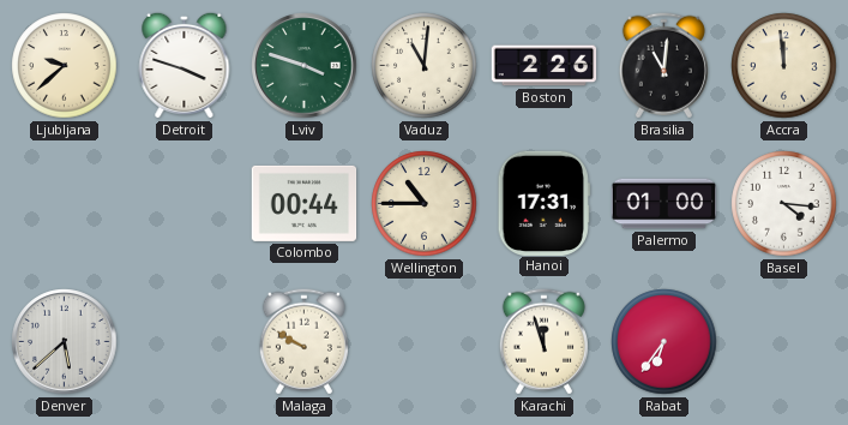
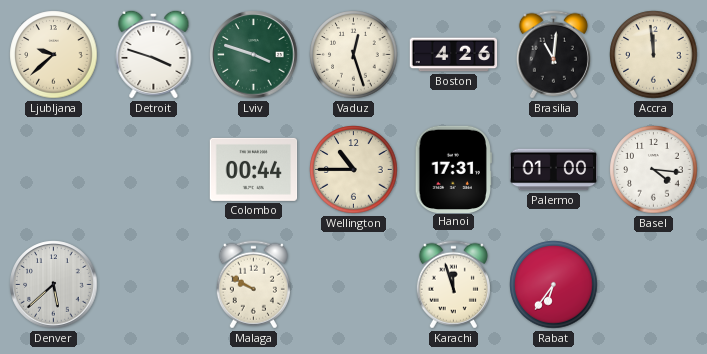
Vaduz: 11:01 -> 12:27 (354, 55)
Boston: 2:26 -> 4:26 (454, 55)
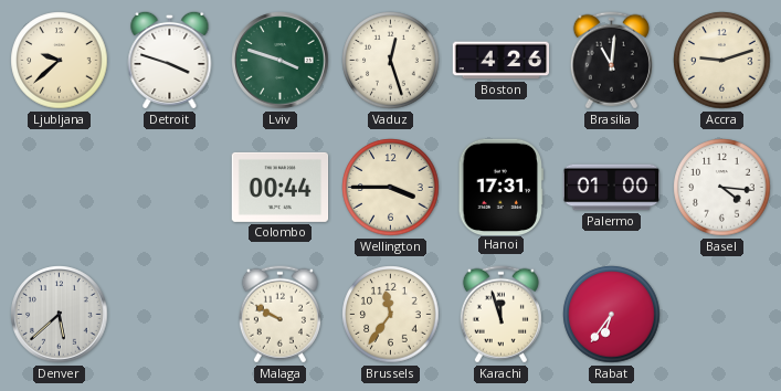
Accra: 11:59 -> 9:12 (722, 61)
Wellington: 10:45 -> 3:45 (391, 188)
Brussels: none -> 11:36 (391, 315)
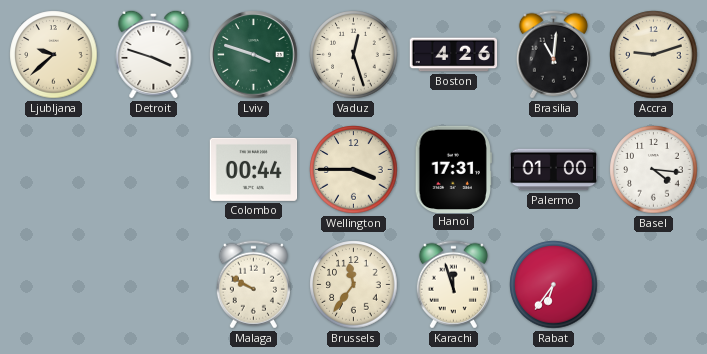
Denver: 5:38 -> none (60, 315)
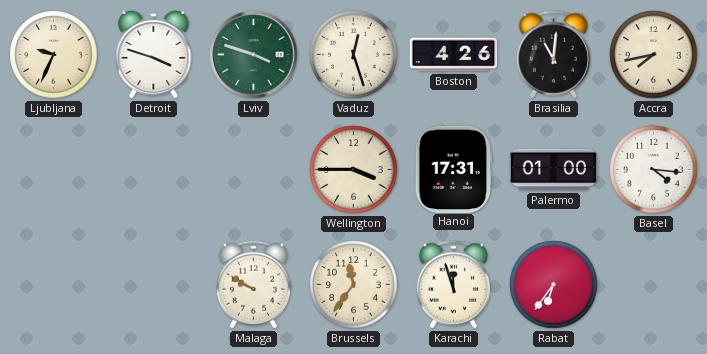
Ljubljana: 9:38 -> 9:34 (54, 55)
Accra: 9:12 -> 7:43 (654, 55)
Colombo: 00:44 -> none (254, 169)
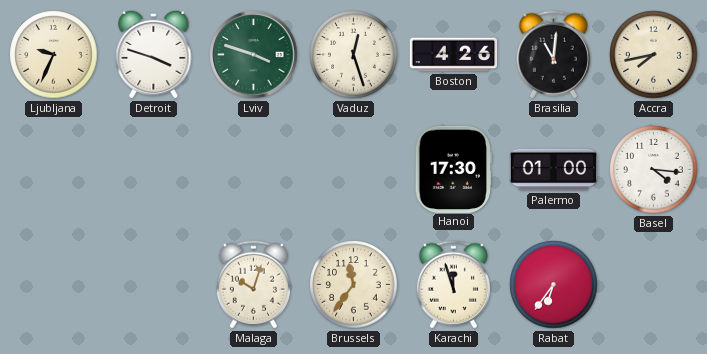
Wellington: 3:45 -> none (354, 170)
Hanoi: 17:31 -> 17:30 (453, 169)
Malaga: 9:50 -> 10:03 (253, 285)
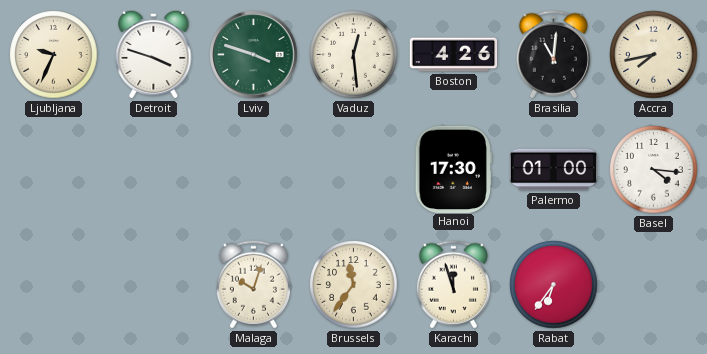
Vaduz: 12:27 -> 12:29 (354, 55)
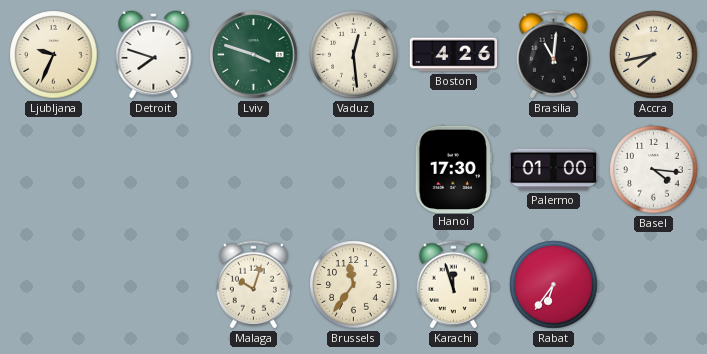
Detroit: 3:48 -> 7:48 (154, 54)
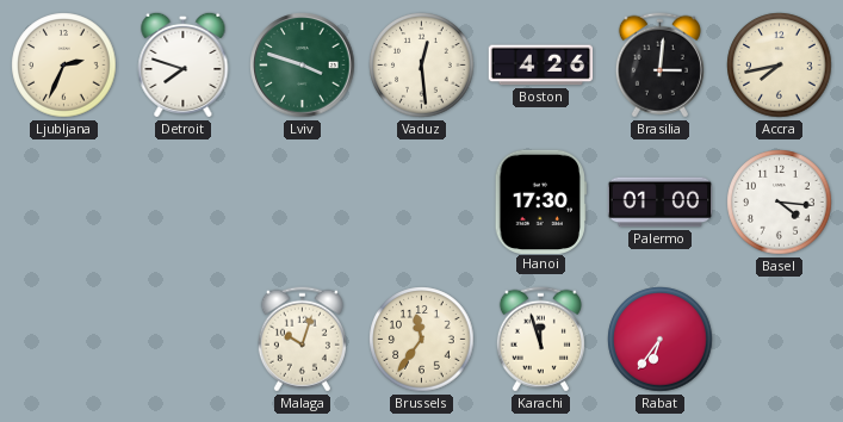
Ljubljana: 9:34 -> 2:34 (64, 66)
Brasilia: 11:01 -> 3:01 (659, 66)
